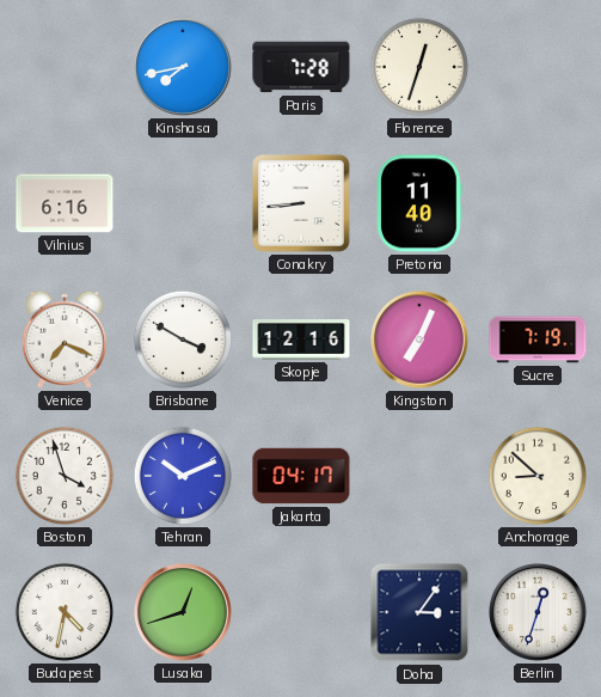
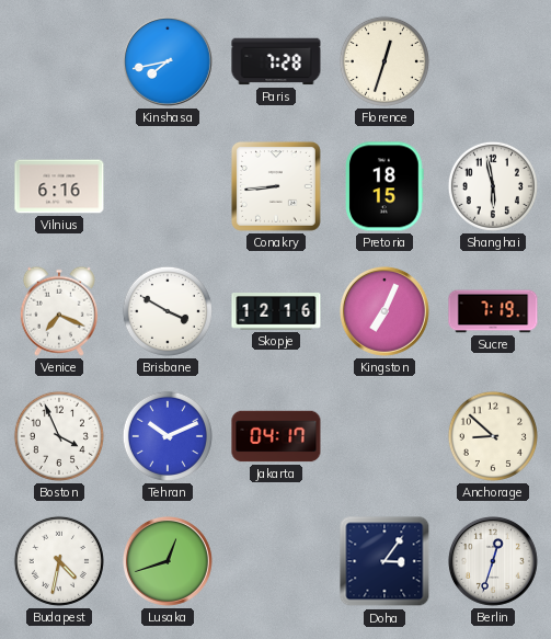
Pretoria: 11:40 -> 18:15 (384, 186)
Shanghai: none -> 5:58 (493, 186)
Boston: 3:57 -> 3:56 (59, 436)
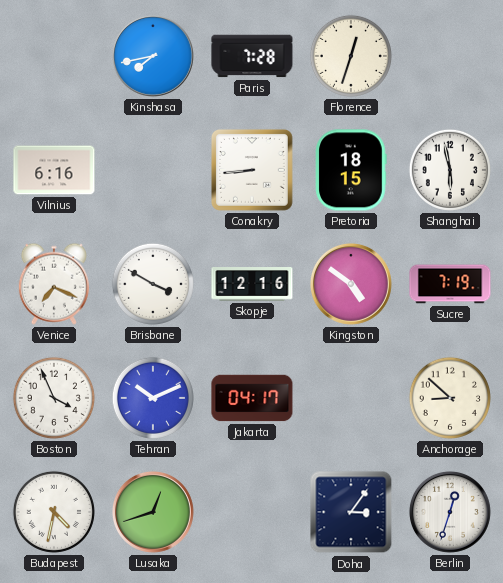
Kingston: 7:04 -> 4:51 (351, 284)
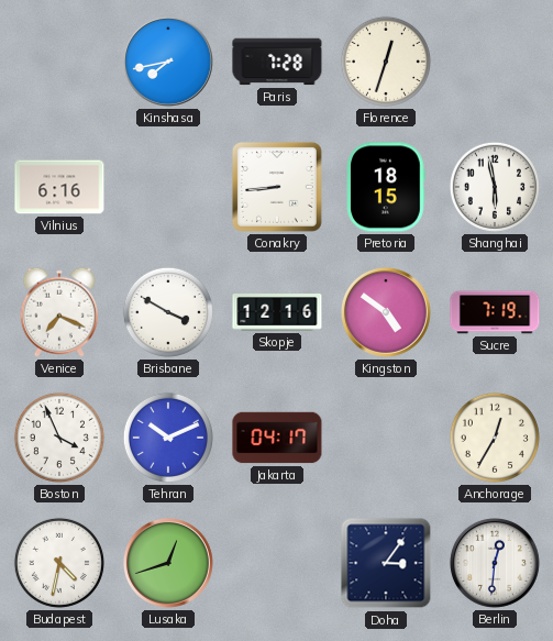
Anchorage: 8:52 -> 12:35 (495, 438)
Berlin: 12:33 -> 12:31 (495, 563)
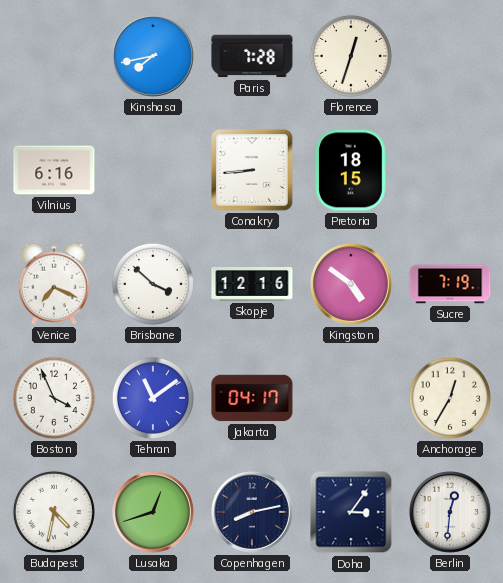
Shanghai: 5:58 -> none (495, 187)
Brisbane: 3:50 -> 3:52 (153, 284)
Tehran: 10:11 -> 11:09 (153, 398)
Copenhagen: none -> 8:13 (252, 512)
